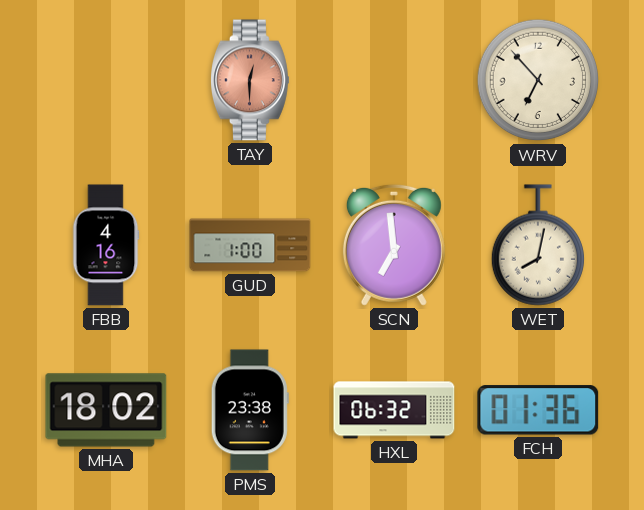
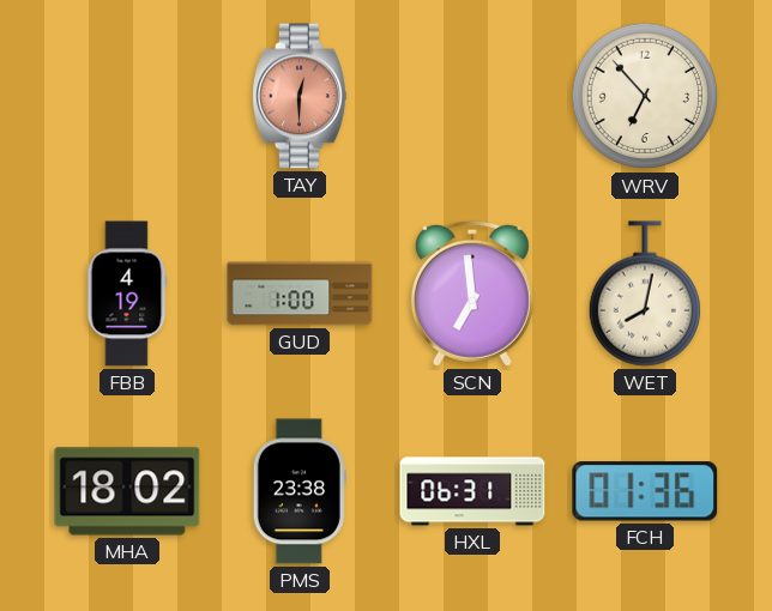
FBB: 4:16 -> 4:19 (127, 294)
HXL: 06:32 -> 06:31 (472, 491)
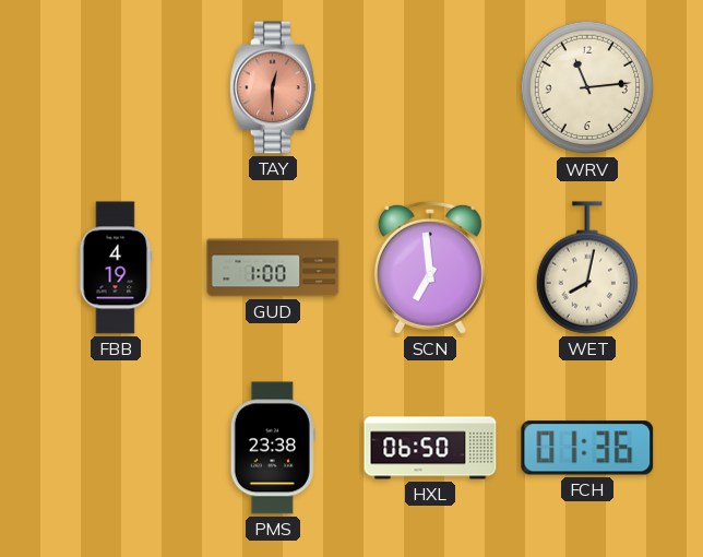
WRV: 6:53 -> 11:14 (587, 87)
MHA: 18:02 -> none (127, 491)
HXL: 06:31 -> 06:50 (430, 448)
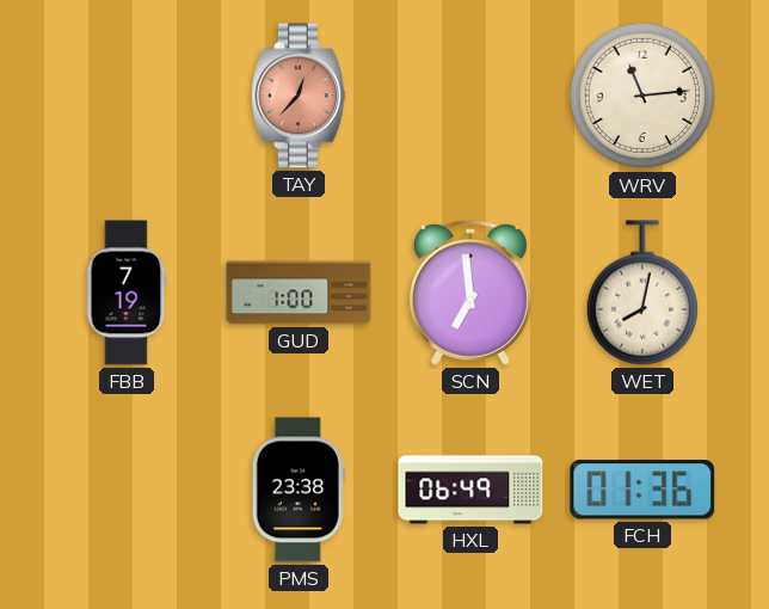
TAY: 12:30 -> 12:37 (299, 96)
FBB: 4:19 -> 7:19 (127, 293)
HXL: 06:50 -> 06:49 (470, 490)
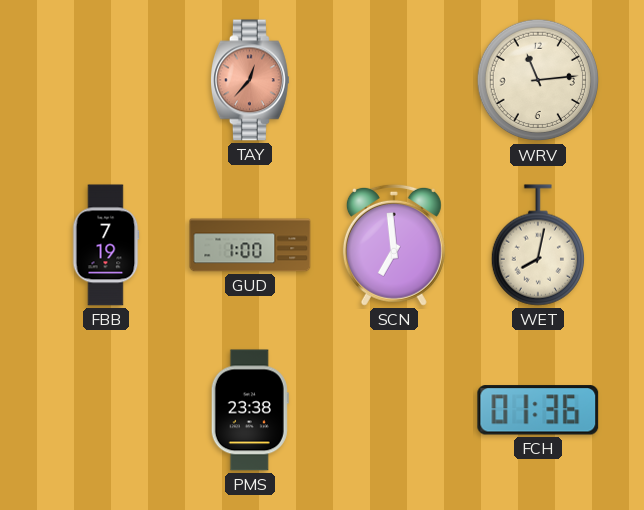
HXL: 06:49 -> none (470, 490)
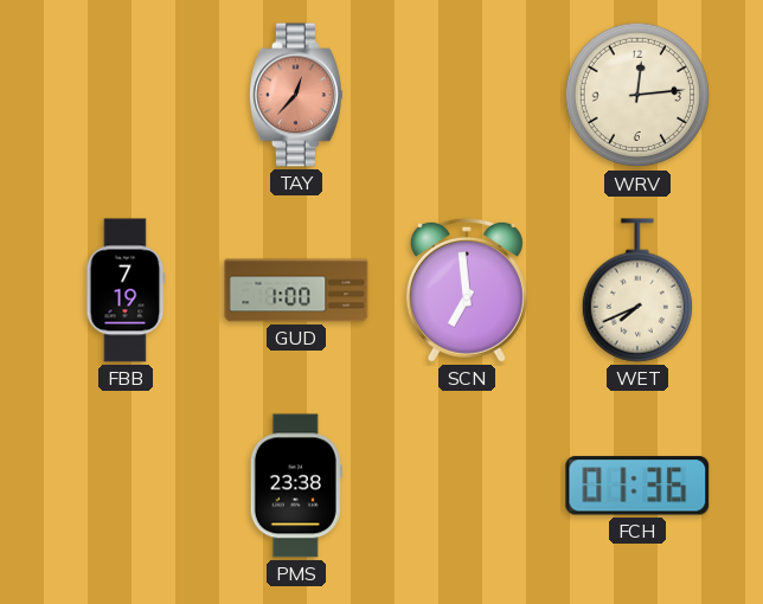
WRV: 11:14 -> 12:14 (637, 95)
WET: 8:02 -> 7:41 (636, 290)
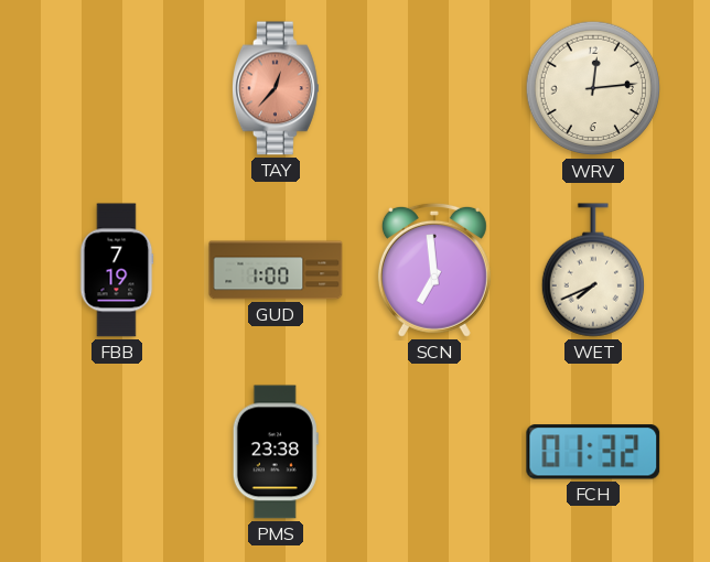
FCH: 01:36 -> 01:32 (593, 452)
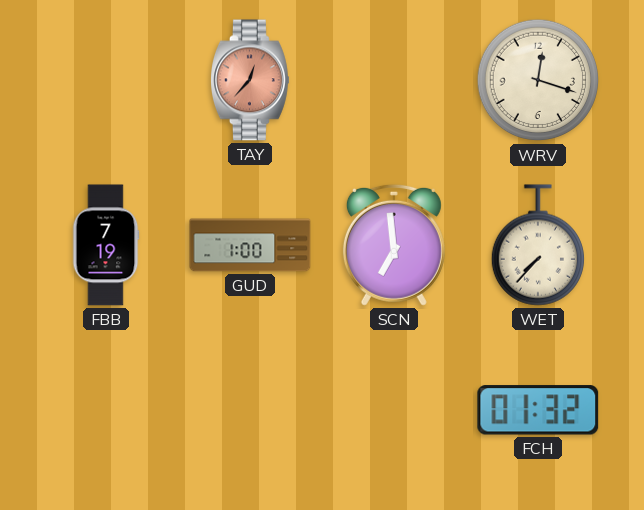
WRV: 12:14 -> 12:18 (538, 80)
WET: 7:41 -> 7:37 (537, 245)
PMS: 23:38 -> none (276, 452)
